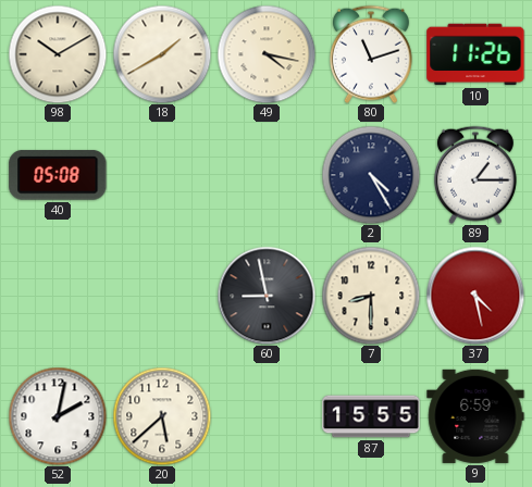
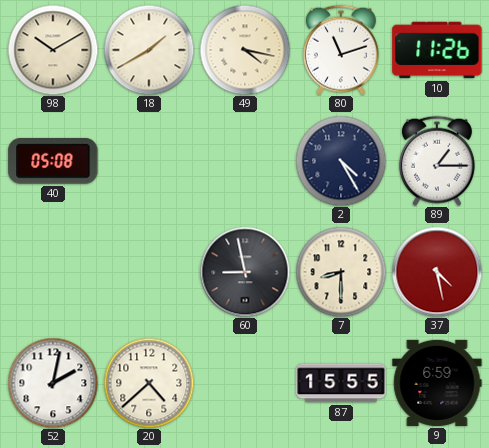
20: 5:38 -> 4:38 (149, 383)
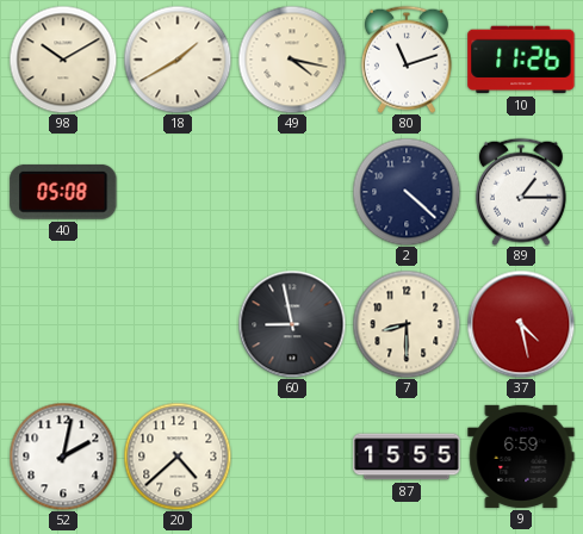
2: 4:25 -> 4:22 (407, 192)
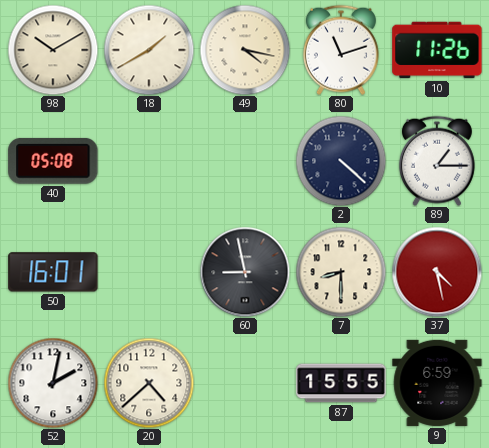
50: none -> 16:01 (53, 272)
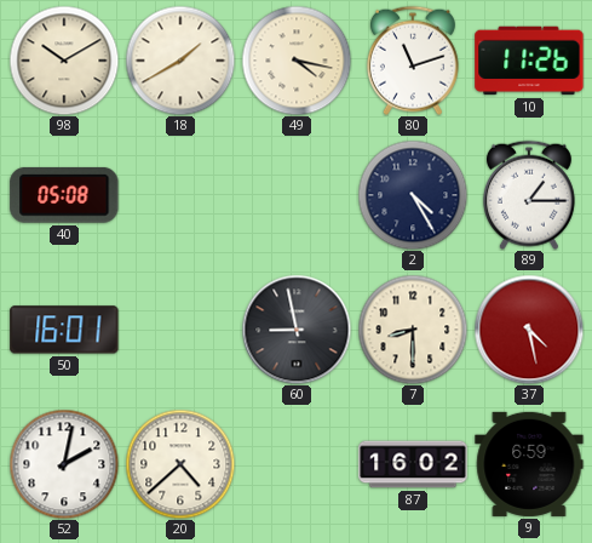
2: 4:22 -> 4:25 (413, 195)
87: 15:55 -> 16:02 (413, 464)
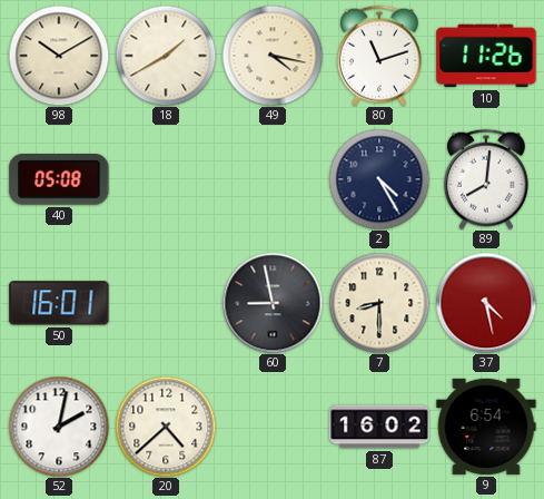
89: 1:15 -> 8:01 (486, 179)
9: 6:59 -> 6:54 (486, 427)
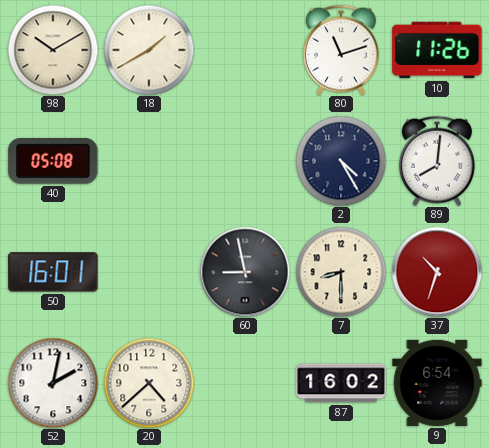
49: 4:17 -> none (273, 56)
37: 4:28 -> 10:33 (437, 272)
